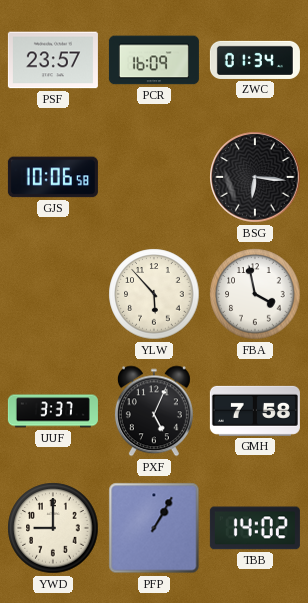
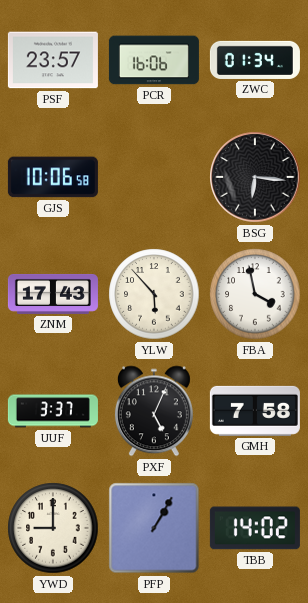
PCR: 16:09 -> 16:06 (154, 60)
ZNM: none -> 17:43 (53, 294)
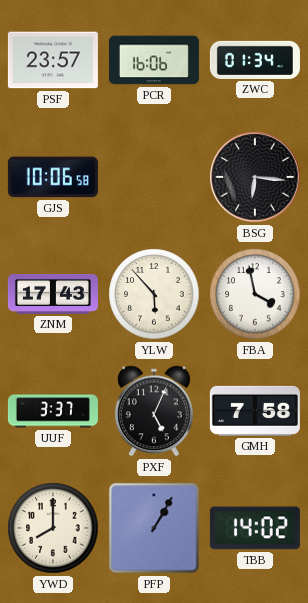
YWD: 9:00 -> 8:00 (53, 528)
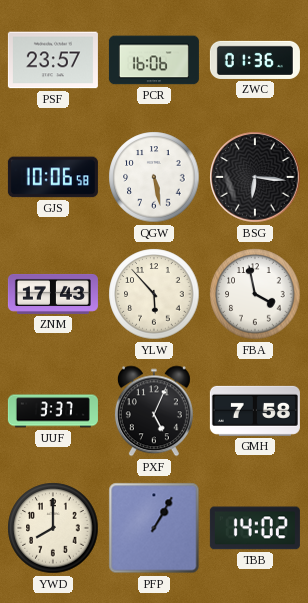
ZWC: 01:34 -> 01:36 (255, 60)
QGW: none -> 5:28 (154, 177)
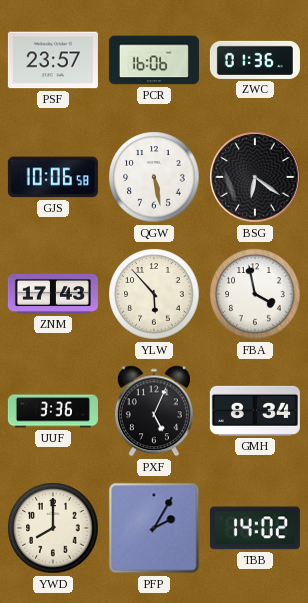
BSG: 6:16 -> 6:21 (255, 177)
UUF: 3:37 -> 3:36 (53, 411)
GMH: 7:58 -> 8:34 (255, 411)
PFP: 1:05 -> 2:05 (154, 528)
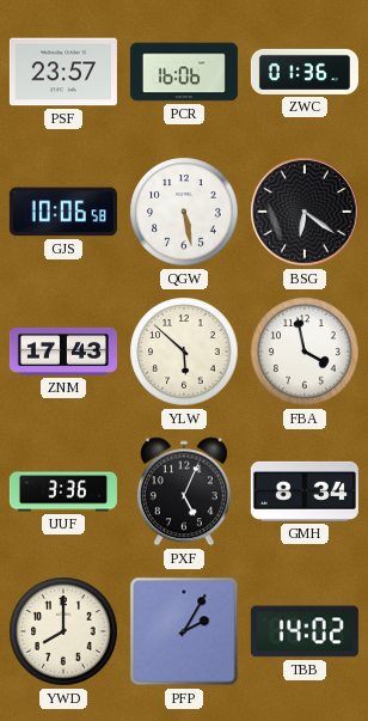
YLW: 5:53 -> 5:52 (184, 352)
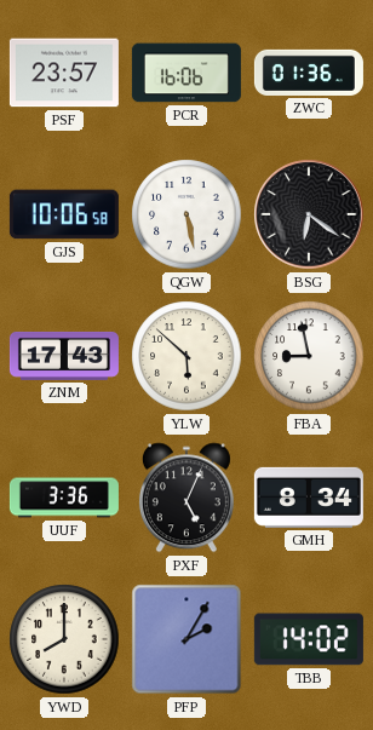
FBA: 3:58 -> 8:58 (309, 356)
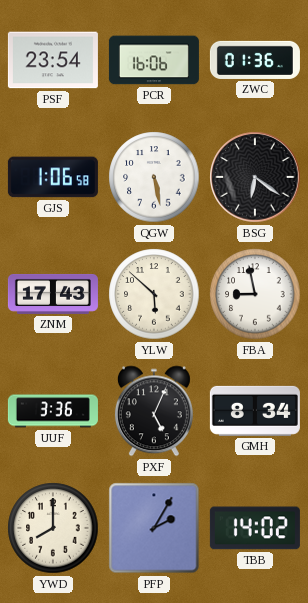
PSF: 23:57 -> 23:54 (53, 60)
GJS: 10:06 -> 1:06 (53, 177)
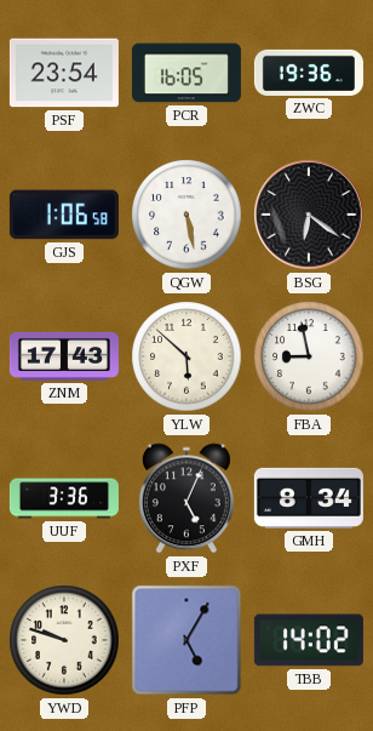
PCR: 16:06 -> 16:05 (187, 73)
ZWC: 01:36 -> 19:36 (309, 73)
YWD: 8:00 -> 9:48 (64, 640)
PFP: 2:05 -> 5:05 (187, 640)
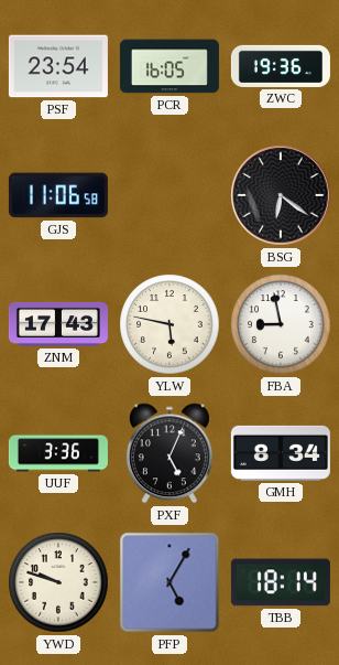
GJS: 1:06 -> 11:06 (58, 195)
QGW: 5:28 -> none (187, 215)
YLW: 5:52 -> 5:47 (169, 324)
TBB: 14:02 -> 18:14 (281, 582)
